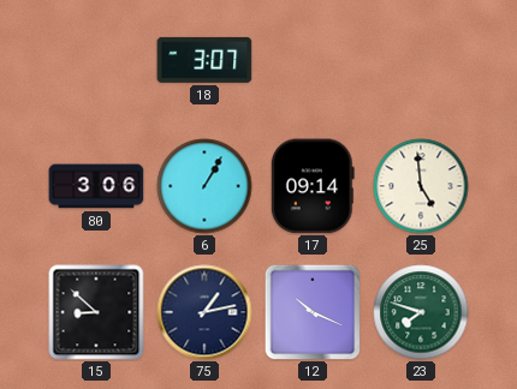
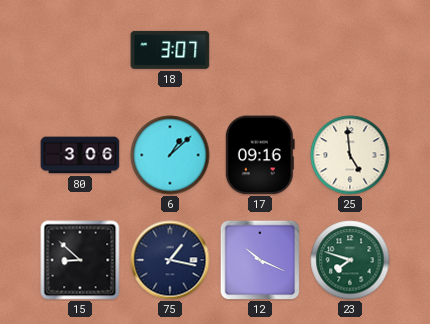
6: 1:05 -> 1:08 (170, 155)
17: 09:14 -> 09:16 (260, 155)
75: 1:13 -> 1:17 (170, 260)
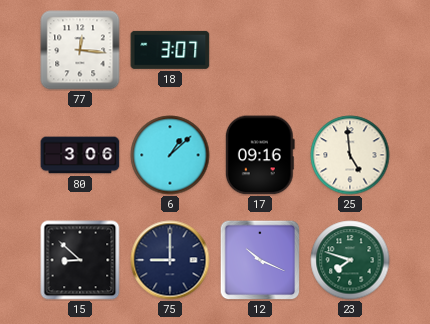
77: none -> 12:16 (80, 50)
75: 1:17 -> 9:00 (170, 260)
